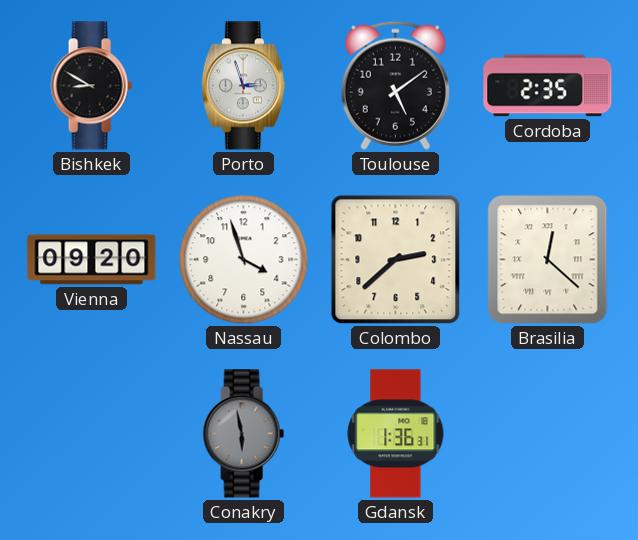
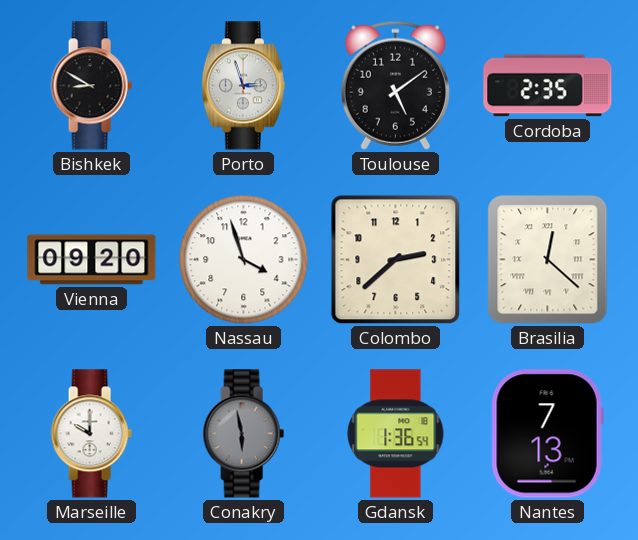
Marseille: none -> 10:00 (91, 434)
Gdansk: 1:36:31 -> 1:36:54 (396, 434)
Nantes: none -> 7:13 (547, 434)
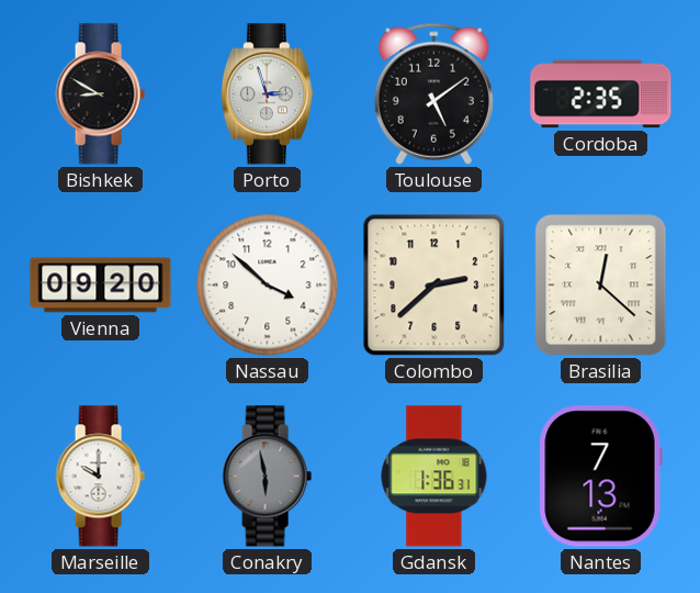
Nassau: 3:57 -> 3:52 (268, 286)
Gdansk: 1:36:54 -> 1:36:31 (434, 477)
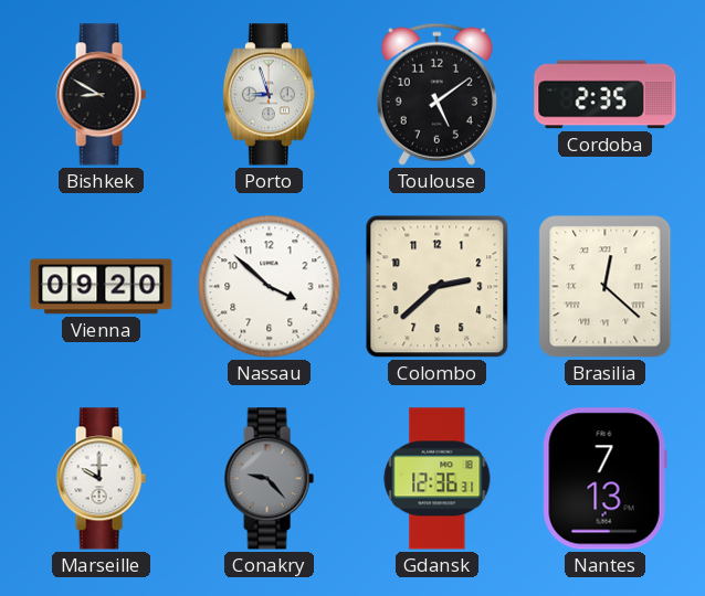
Porto: 2:57 -> 8:57 (269, 95)
Conakry: 5:58 -> 9:23 (269, 479)
Gdansk: 1:36 -> 12:36 (438, 479)
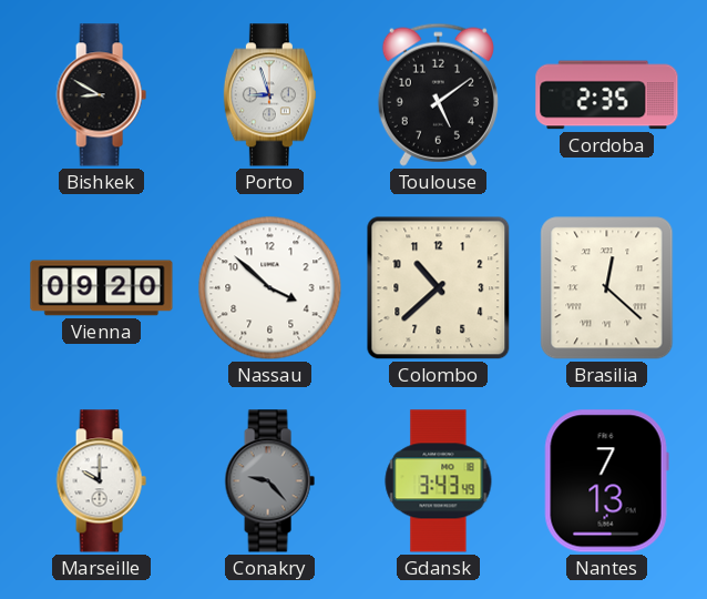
Colombo: 2:38 -> 10:38 (439, 288)
Gdansk: 12:36 -> 3:43 (439, 481)
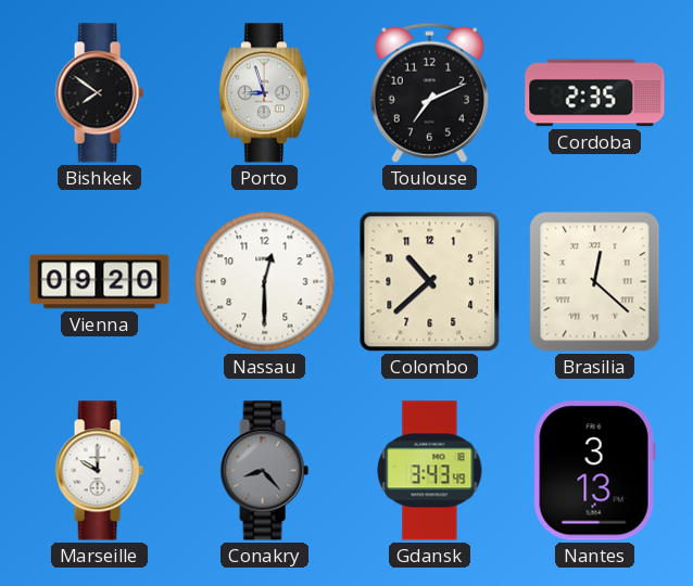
Bishkek: 8:50 -> 7:51 (99, 93)
Toulouse: 5:09 -> 7:11 (429, 92)
Nassau: 3:52 -> 12:30 (265, 282)
Conakry: 9:23 -> 8:23 (264, 471)
Nantes: 7:13 -> 3:13 (594, 471)
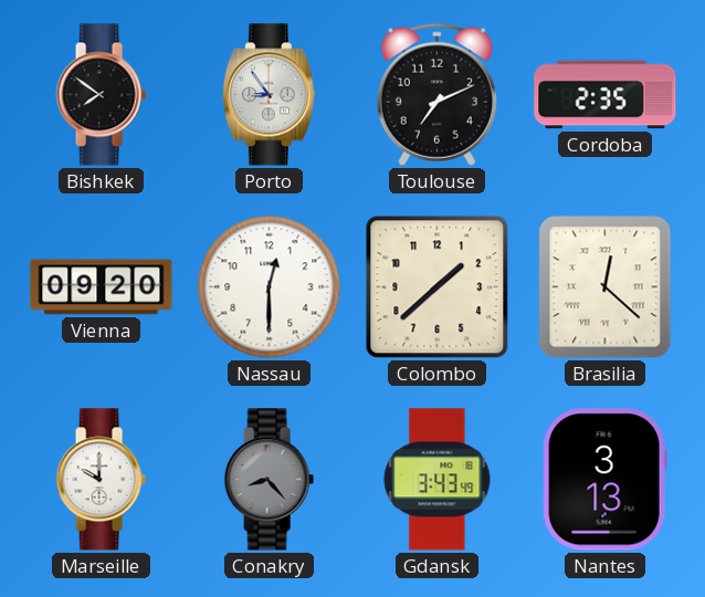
Porto: 8:57 -> 8:54 (269, 95)
Colombo: 10:38 -> 1:38 (438, 287)
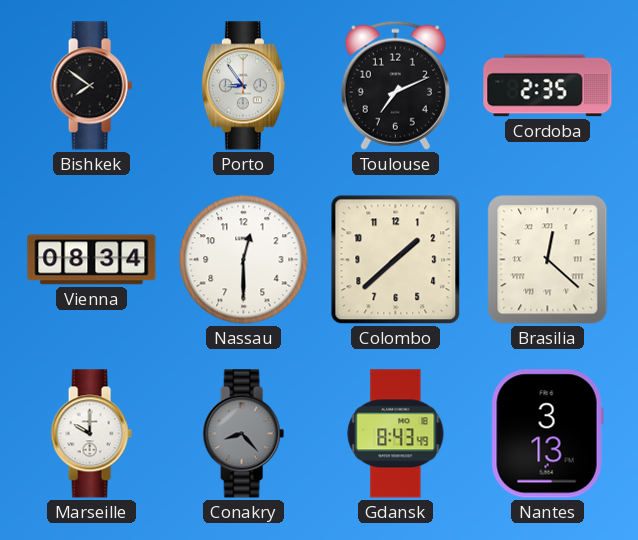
Vienna: 09:20 -> 08:34 (92, 260)
Gdansk: 3:43 -> 8:43 (396, 434)
